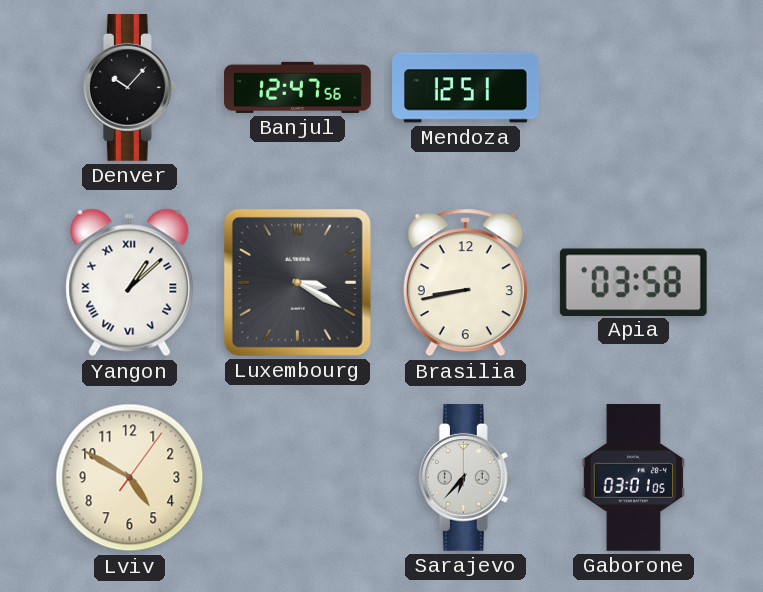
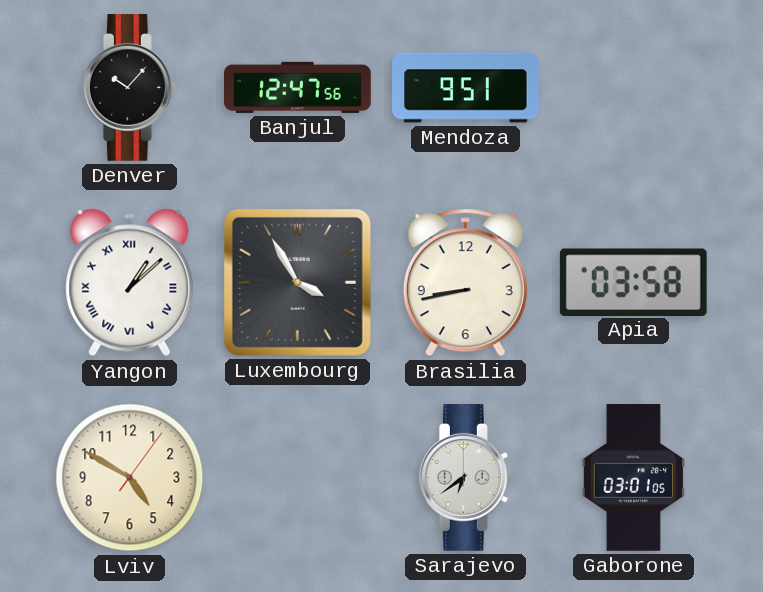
Mendoza: 12:51 -> 9:51 (466, 88)
Luxembourg: 3:20 -> 3:55 (297, 282)
Sarajevo: 6:37 -> 6:39 (465, 478)
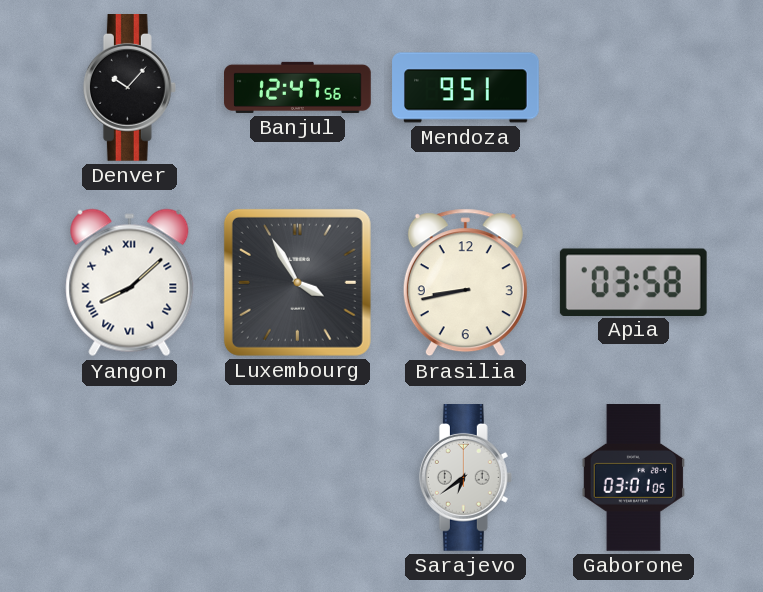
Yangon: 1:08 -> 8:08 (130, 283)
Lviv: 4:50 -> none (130, 478)
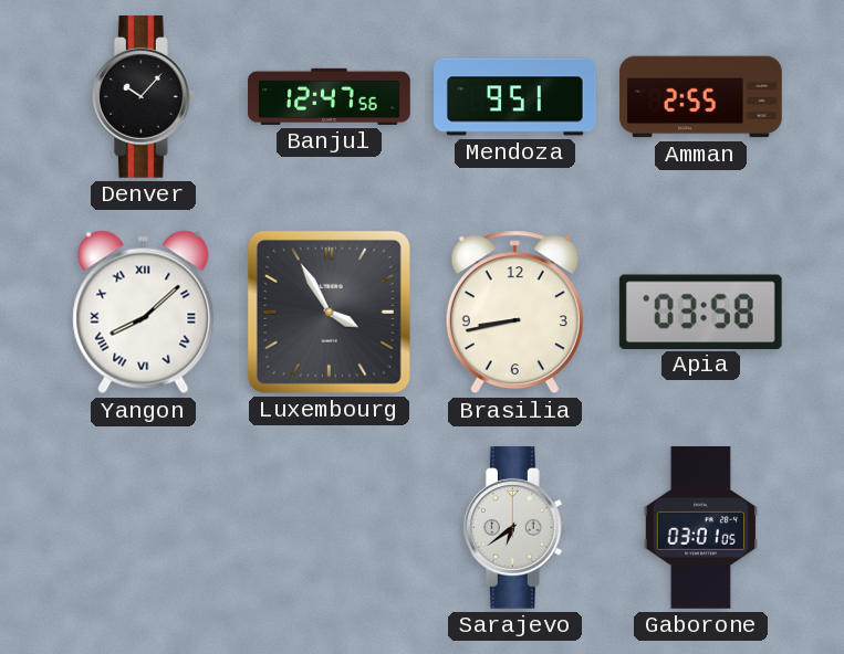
Amman: none -> 2:55 (701, 97)
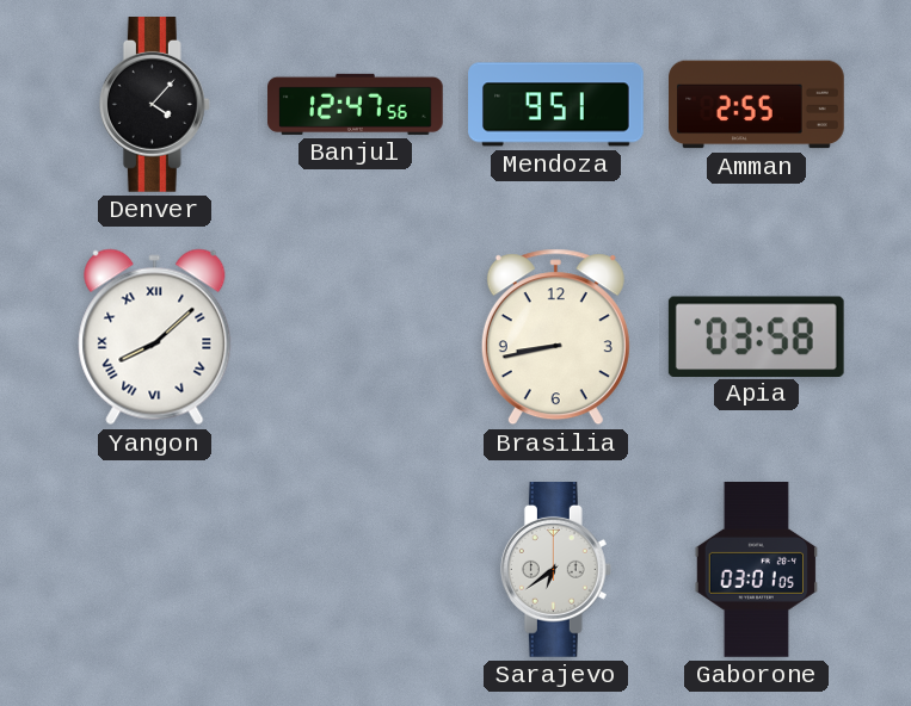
Denver: 10:07 -> 4:07 (154, 105)
Luxembourg: 3:55 -> none (329, 312)
